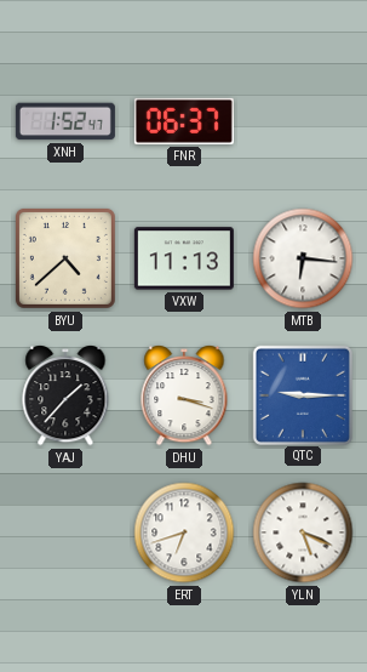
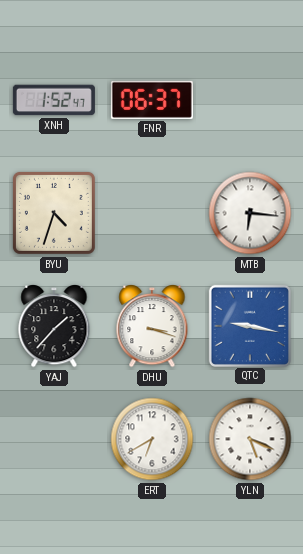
BYU: 4:38 -> 4:33 (54, 213)
VXW: 11:13 -> none (184, 258)
QTC: 9:15 -> 9:17 (249, 325)
ERT: 6:42 -> 6:40 (152, 439)
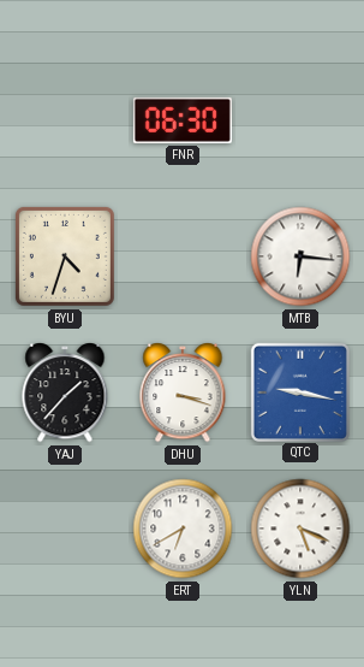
XNH: 1:52 -> none (54, 100)
FNR: 06:37 -> 06:30 (183, 120)
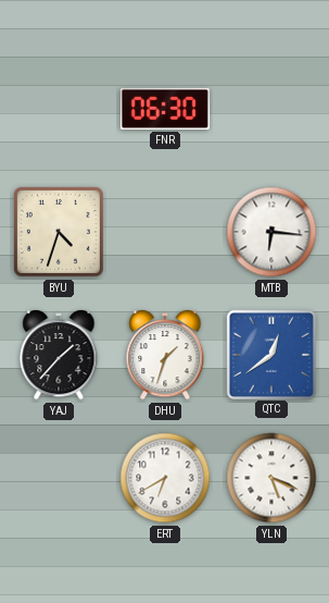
DHU: 3:18 -> 1:33 (165, 356)
QTC: 9:17 -> 12:39 (270, 354)
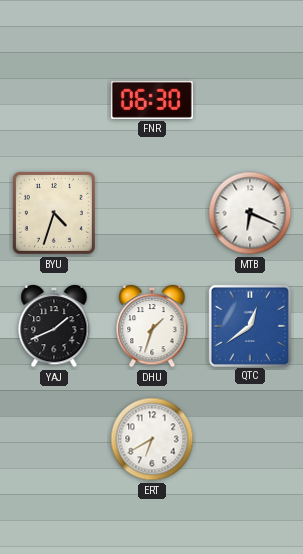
MTB: 6:16 -> 6:19 (250, 213)
YAJ: 1:37 -> 1:41 (54, 327)
YLN: 5:19 -> none (271, 478)
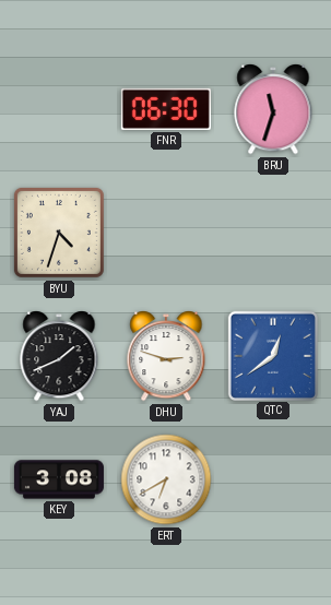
BRU: none -> 11:33 (273, 110)
MTB: 6:19 -> none (250, 213)
DHU: 1:33 -> 2:48 (166, 357)
KEY: none -> 3:08 (59, 479)
